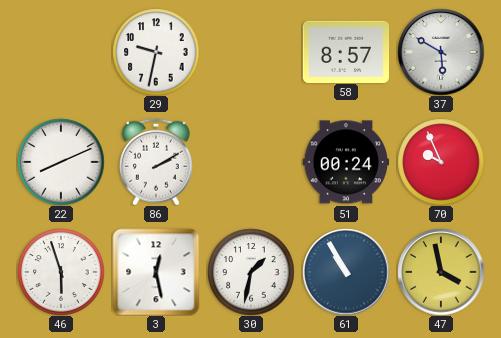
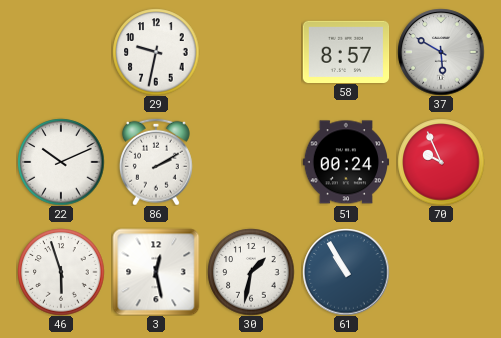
22: 8:11 -> 10:11 (61, 162)
47: 3:58 -> none (441, 272)
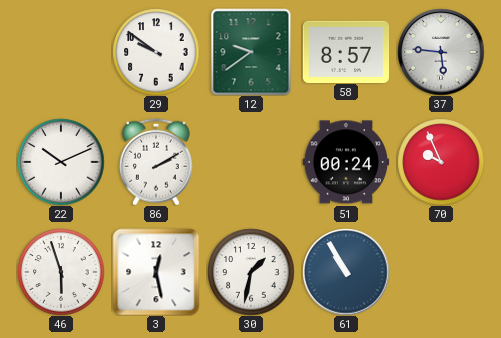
29: 9:32 -> 9:51 (156, 52)
12: none -> 9:39 (251, 52)
37: 5:50 -> 5:46 (441, 52)
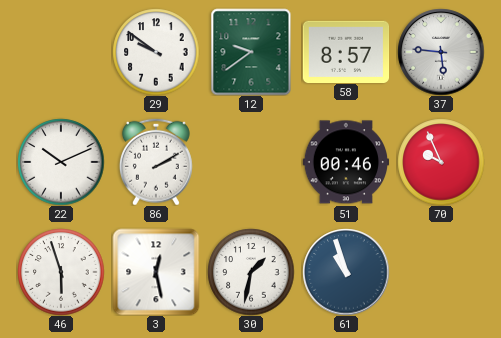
51: 00:24 -> 00:46 (346, 162)
61: 10:55 -> 10:57 (346, 272)
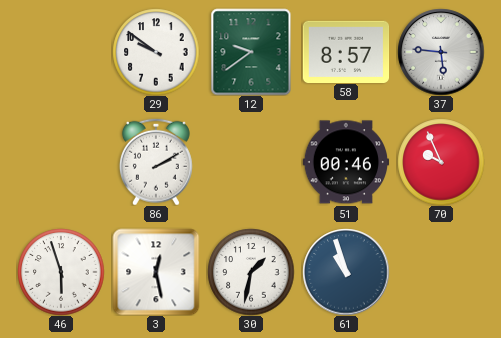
22: 10:11 -> none (61, 162)
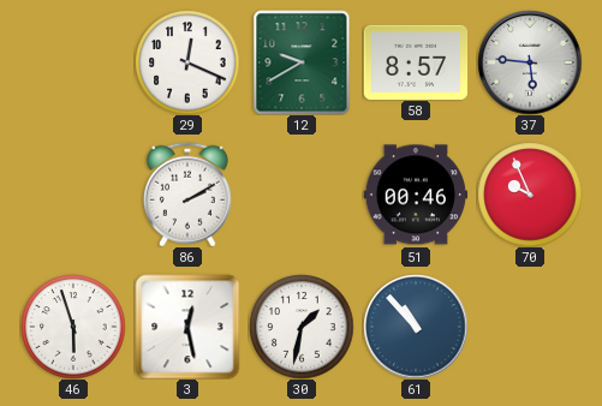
29: 9:51 -> 12:19 (187, 62)
12: 9:39 -> 9:40 (302, 62)
61: 10:57 -> 10:53 (416, 327)
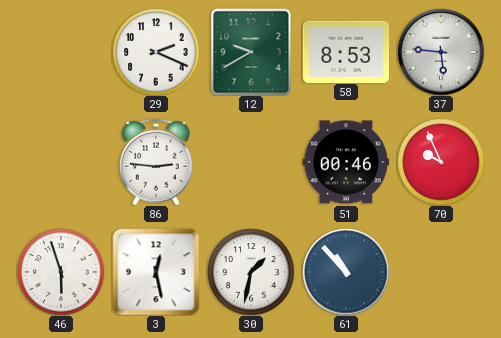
29: 12:19 -> 2:19 (156, 52)
58: 8:57 -> 8:53 (346, 51)
86: 2:10 -> 2:46 (156, 162)
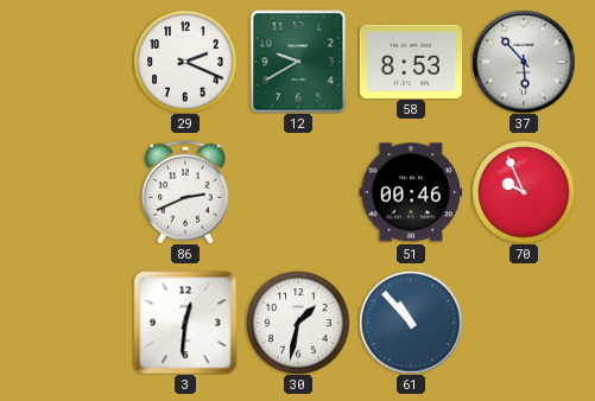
37: 5:46 -> 5:53 (524, 62)
86: 2:46 -> 2:41 (185, 192)
46: 5:57 -> none (61, 272)
3: 12:28 -> 12:31 (185, 323)
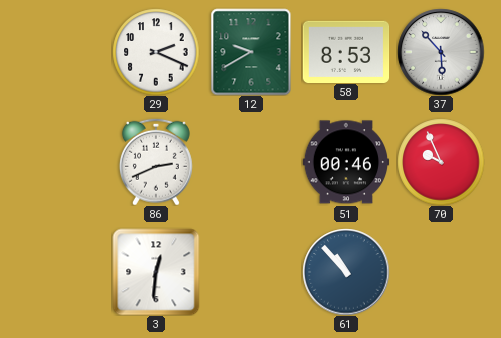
30: 1:32 -> none (298, 323)
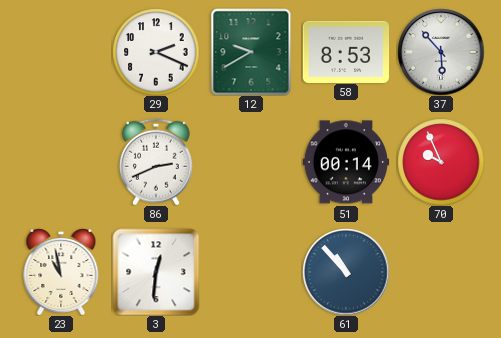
51: 00:46 -> 00:14 (346, 162)
23: none -> 10:58 (61, 272)
